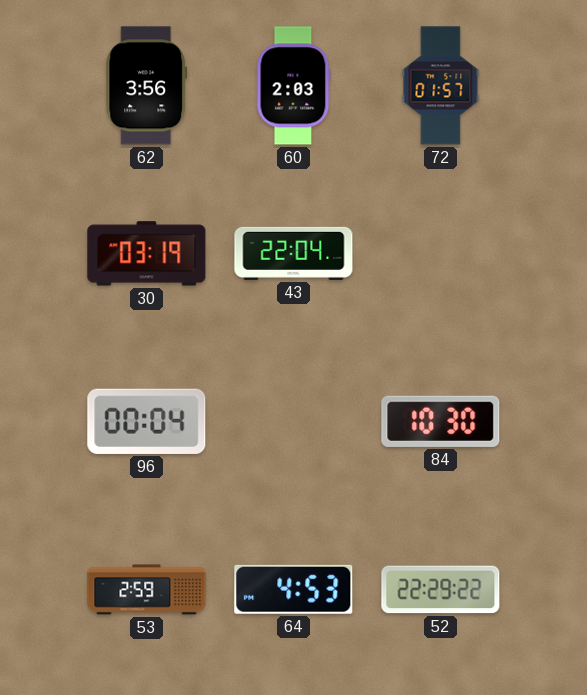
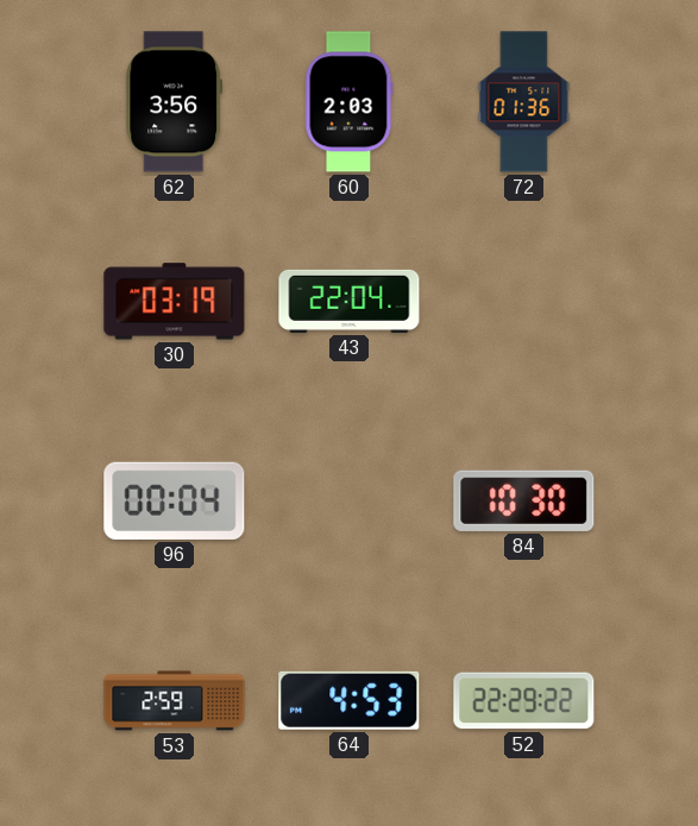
72: 01:57 -> 01:36 (524, 102)
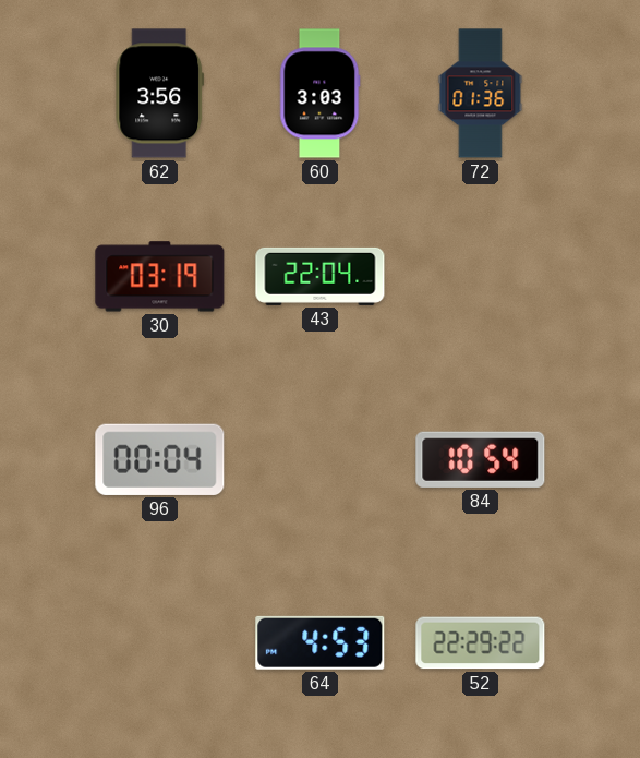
60: 2:03 -> 3:03 (321, 94)
84: 10:30 -> 10:54 (481, 459)
53: 2:59 -> none (175, 701)
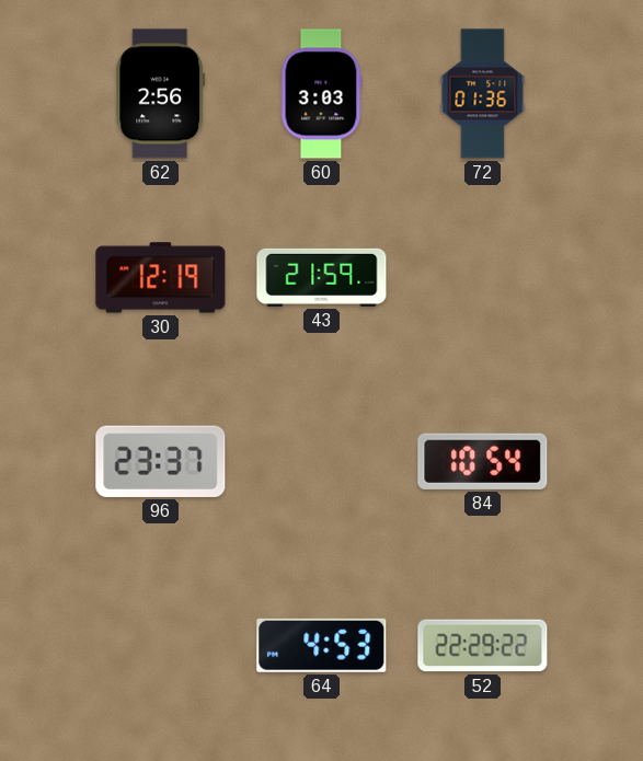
62: 3:56 -> 2:56 (161, 94)
30: 03:19 -> 12:19 (161, 278)
43: 22:04 -> 21:59 (322, 277)
96: 00:04 -> 23:37 (161, 461)
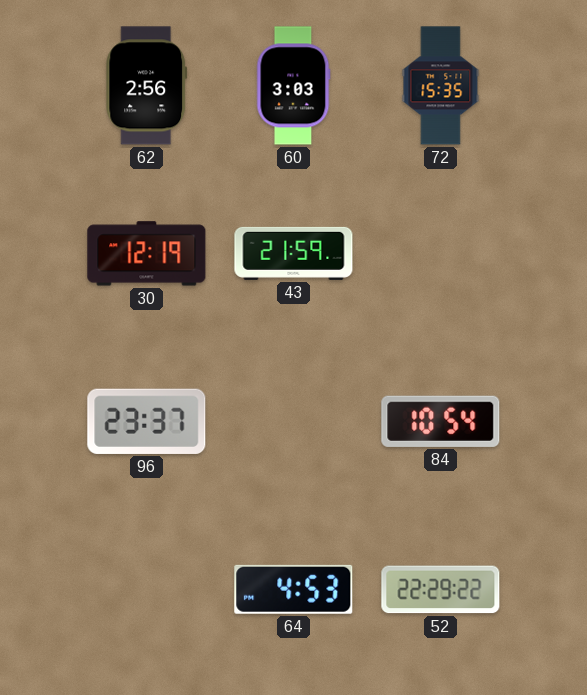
72: 01:36 -> 15:35 (441, 86)
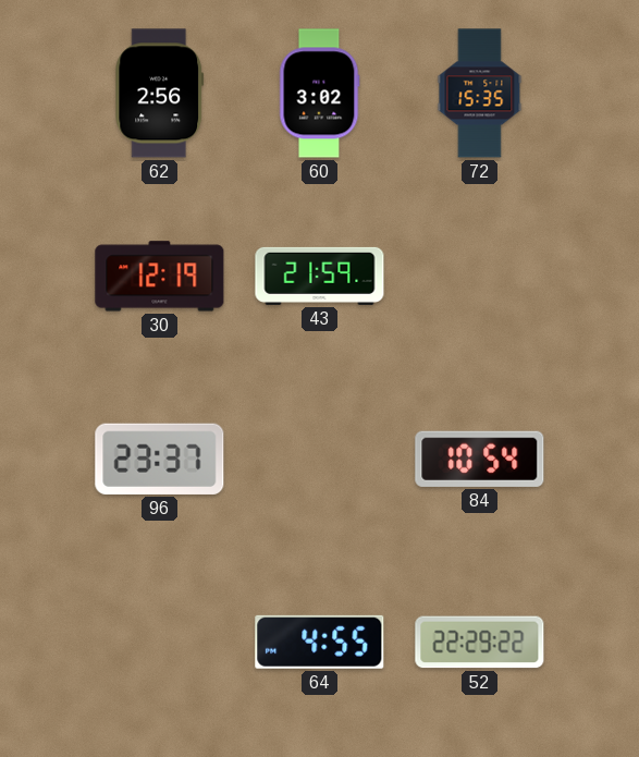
60: 3:03 -> 3:02 (320, 94)
64: 4:53 -> 4:55 (320, 642)
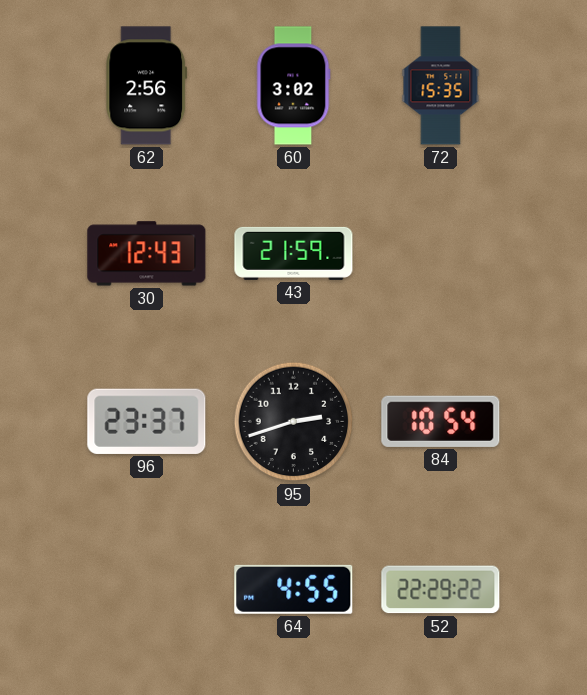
30: 12:19 -> 12:43 (147, 254)
95: none -> 2:42 (294, 422)
